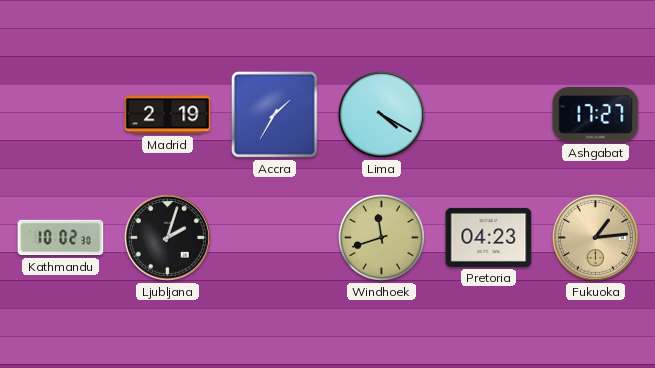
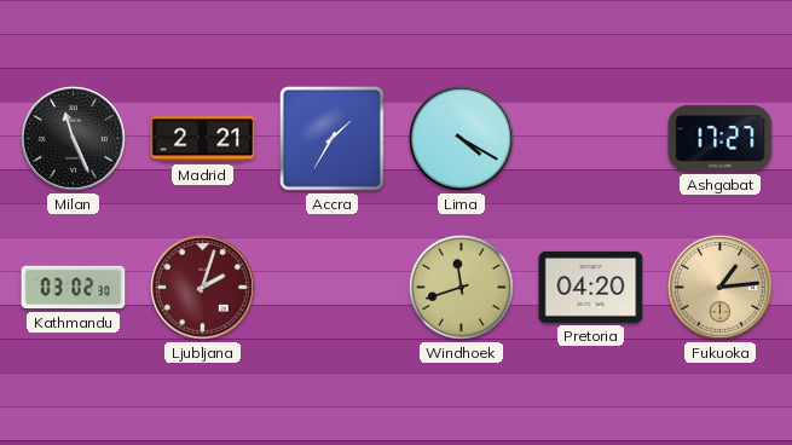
Milan: none -> 11:26 (73, 138)
Madrid: 2:19 -> 2:21 (203, 139)
Kathmandu: 10:02 -> 03:02 (74, 288)
Ljubljana dial: black -> burgundy (202, 287)
Pretoria: 04:23 -> 04:20 (591, 287)
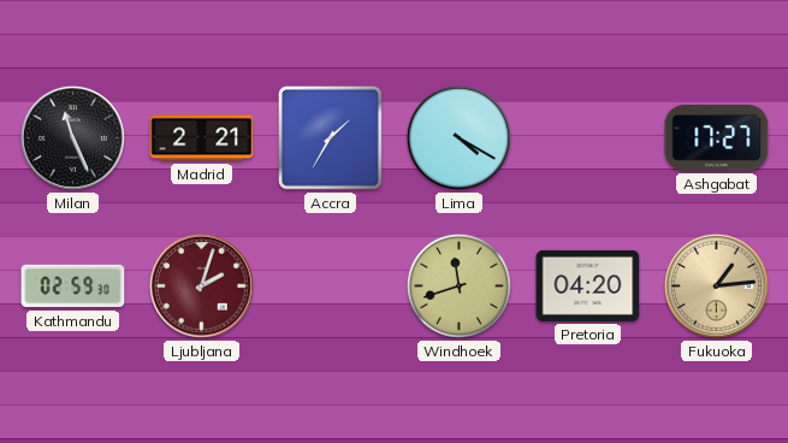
Kathmandu: 03:02 -> 02:59 (73, 287)
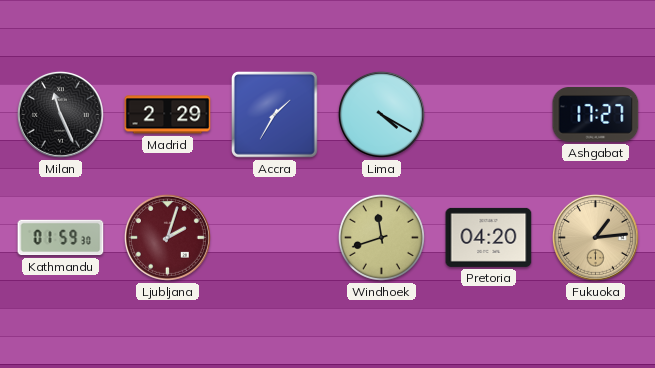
Madrid: 2:21 -> 2:29 (168, 115)
Kathmandu: 02:59 -> 01:59 (61, 238)
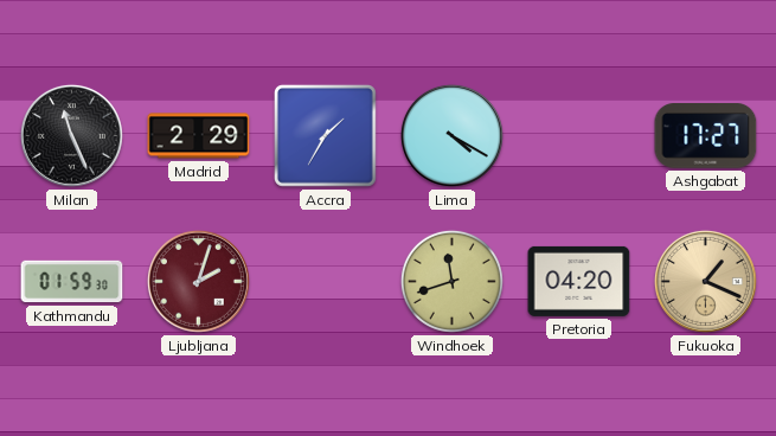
Fukuoka: 1:14 -> 1:19 (705, 281)
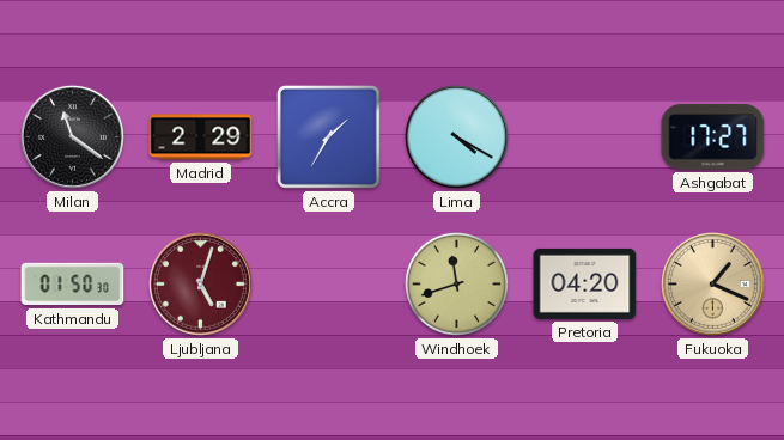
Milan: 11:26 -> 11:21 (72, 136)
Kathmandu: 01:59 -> 01:50 (73, 285)
Ljubljana: 2:03 -> 5:03 (200, 283)
